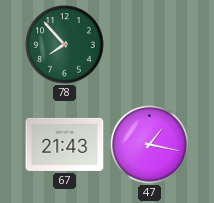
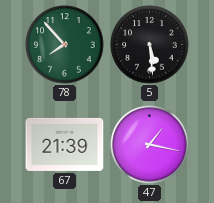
5: none -> 5:29 (150, 45)
67: 21:43 -> 21:39 (65, 144)
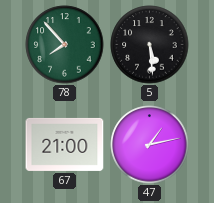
67: 21:39 -> 21:00 (65, 144)
47: 1:17 -> 1:13 (150, 145)
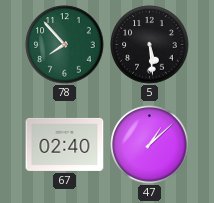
67: 21:00 -> 02:40 (65, 144)
47: 1:13 -> 1:08 (150, 145)
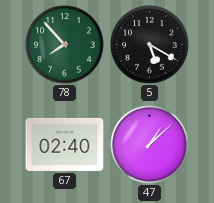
5: 5:29 -> 5:20 (150, 45)
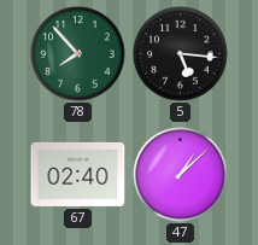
5: 5:20 -> 5:16 (181, 54)
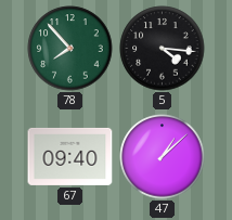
5: 5:16 -> 4:16 (163, 49)
67: 02:40 -> 09:40 (70, 156)
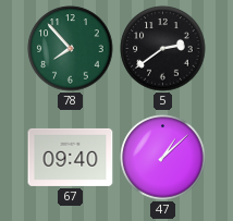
5: 4:16 -> 2:39 (163, 49)
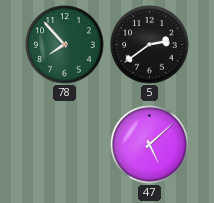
67: 09:40 -> none (71, 157)
47: 1:08 -> 5:08 (150, 145)
